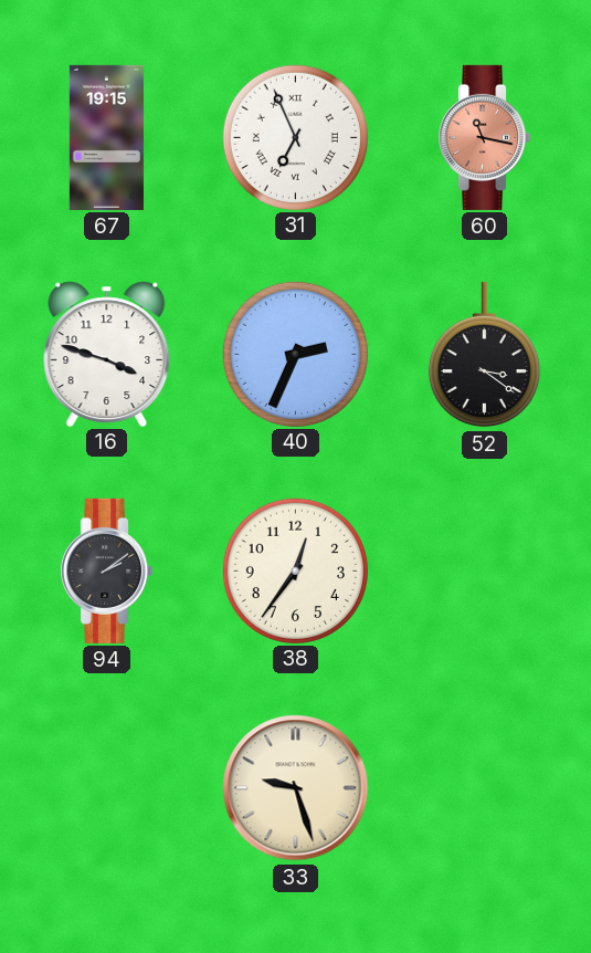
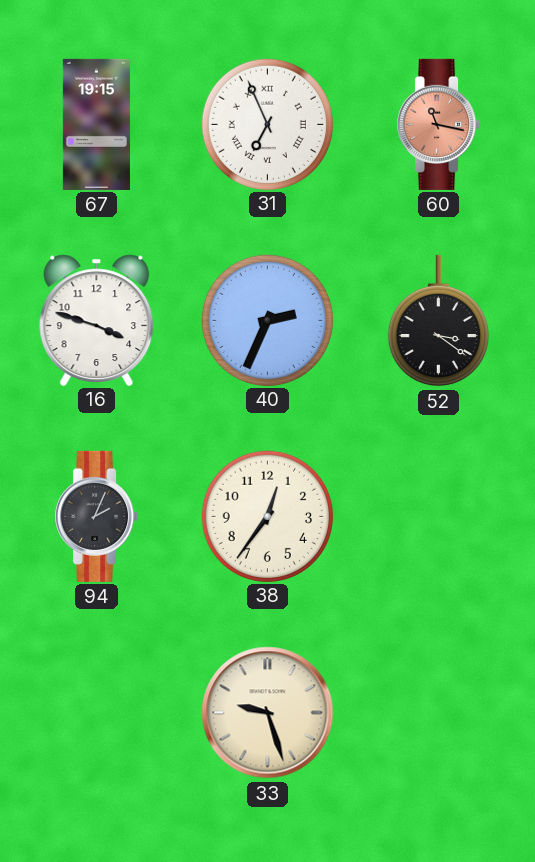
94: 2:09 -> 2:04 (97, 516)
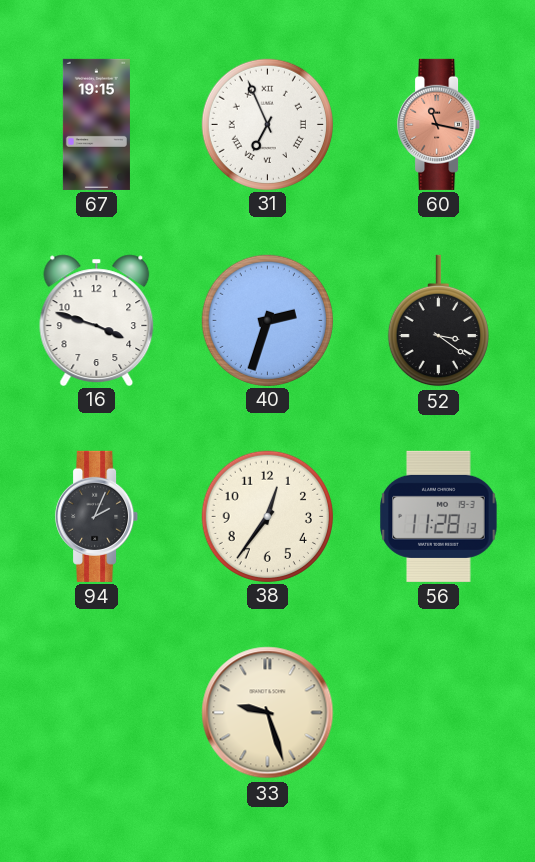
40: 2:34 -> 2:33 (267, 320)
56: none -> 11:28 (439, 516)
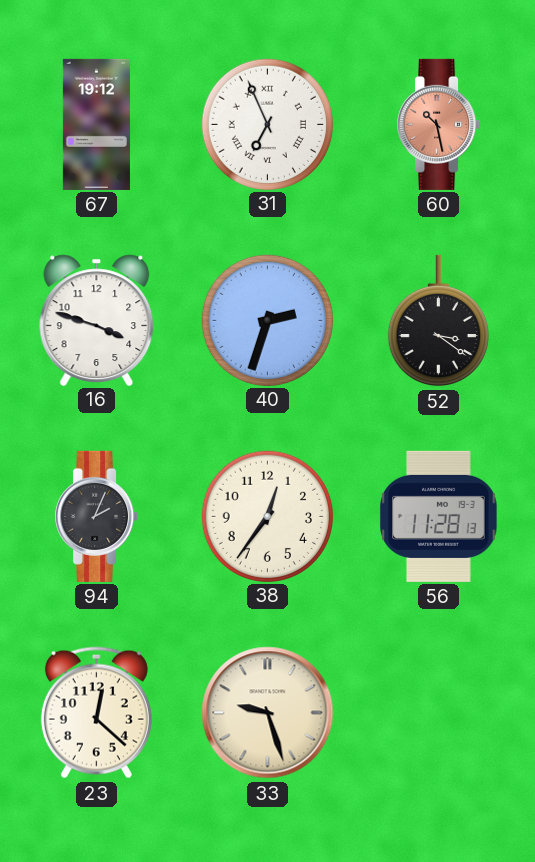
67: 19:15 -> 19:12 (96, 124)
60: 11:17 -> 10:28 (439, 124)
23: none -> 12:22 (96, 713)
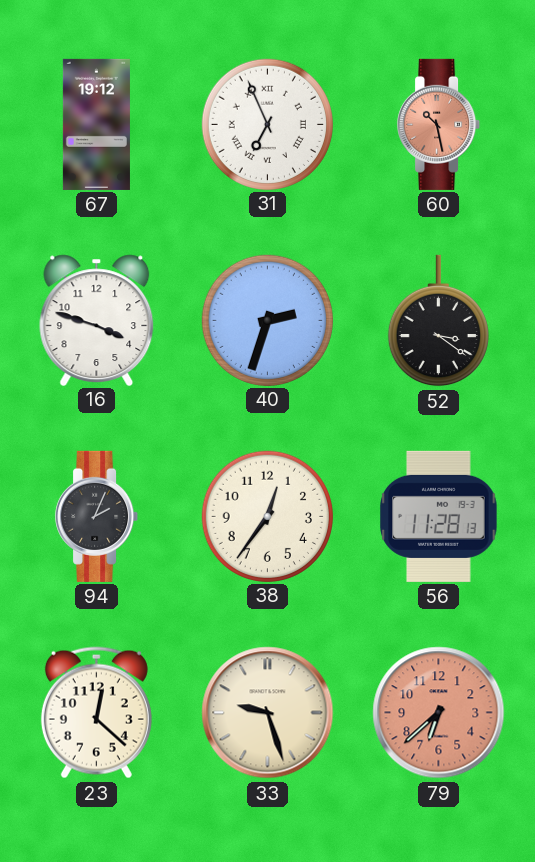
79: none -> 6:38 (439, 713)
